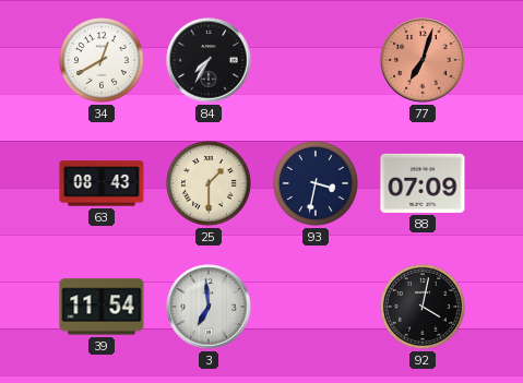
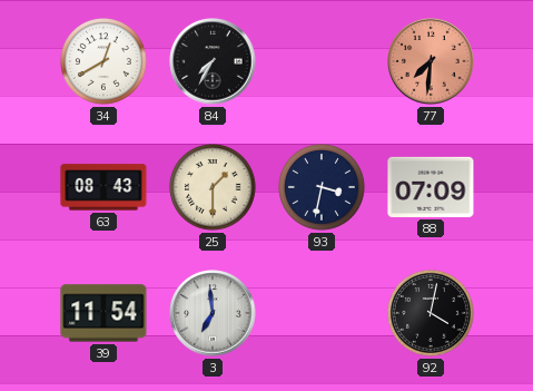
77: 7:03 -> 7:31 (431, 61)
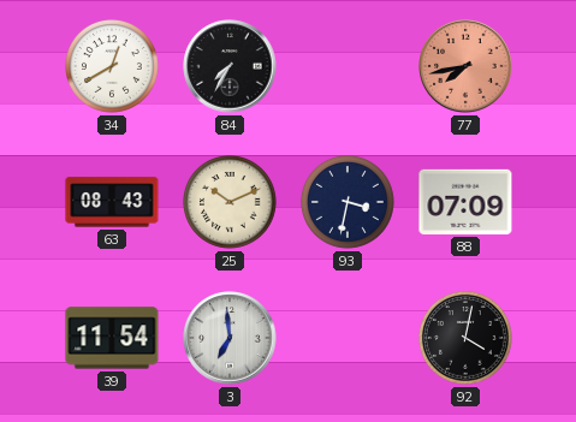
77: 7:31 -> 7:43 (465, 66)
25: 1:30 -> 10:11 (231, 203)
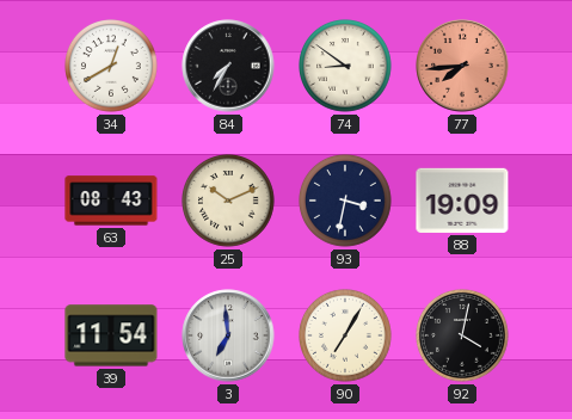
74: none -> 8:51 (346, 67)
77: 7:43 -> 7:44 (462, 66)
88: 07:09 -> 19:09 (462, 201)
90: none -> 7:05 (346, 337)
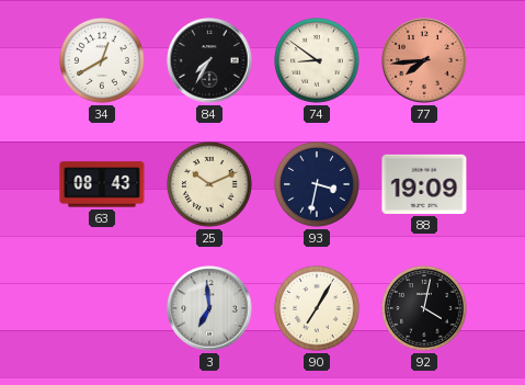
39: 11:54 -> none (111, 335)
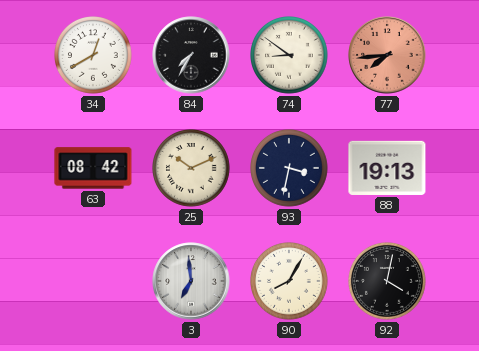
63: 08:43 -> 08:42 (93, 168)
88: 19:09 -> 19:13 (387, 168)
90: 7:05 -> 8:05 (290, 282)
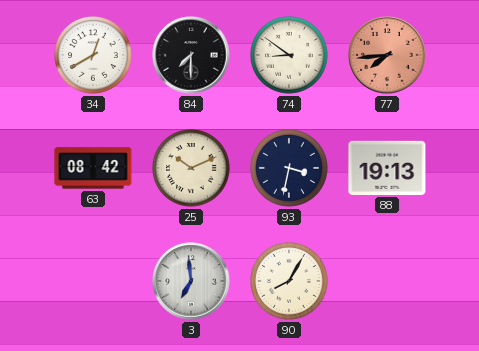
84: 7:35 -> 7:30 (191, 55)
92: 4:02 -> none (388, 282)
